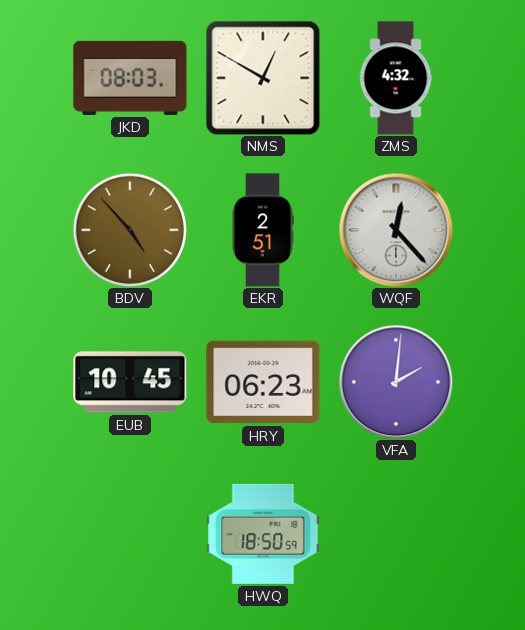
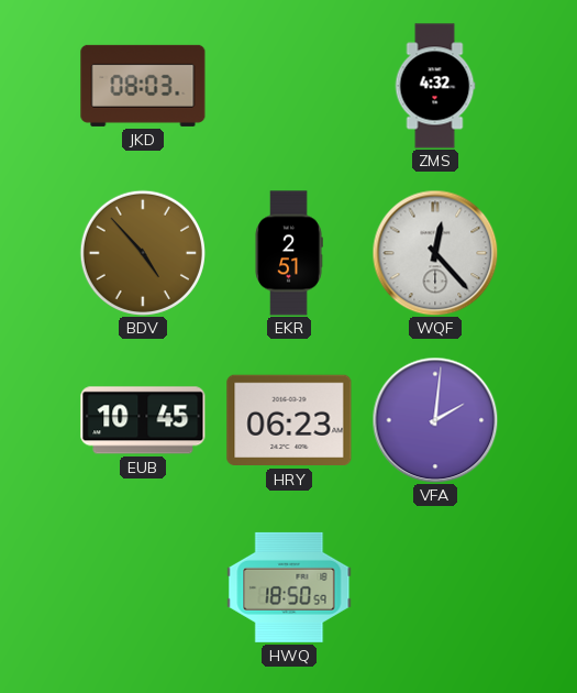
NMS: 12:50 -> none (263, 78)
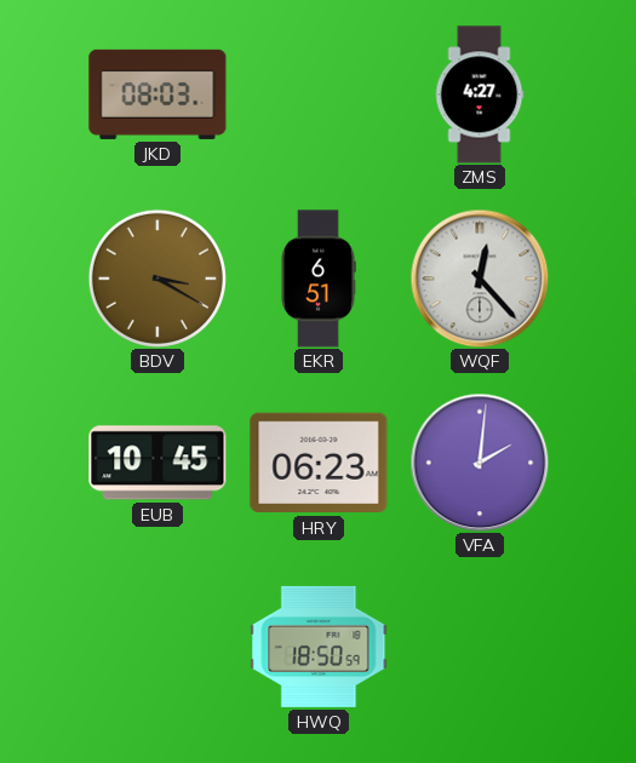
ZMS: 4:32 -> 4:27 (480, 94)
BDV: 4:53 -> 3:20 (157, 279)
EKR: 2:51 -> 6:51 (319, 279)
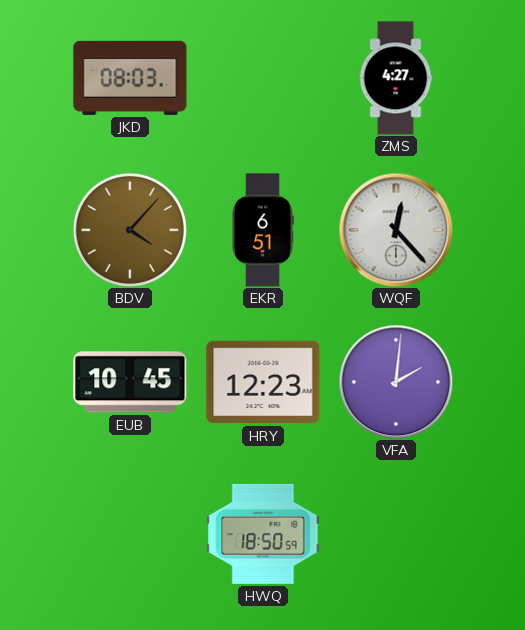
BDV: 3:20 -> 4:07 (130, 230)
HRY: 06:23 -> 12:23 (263, 382)
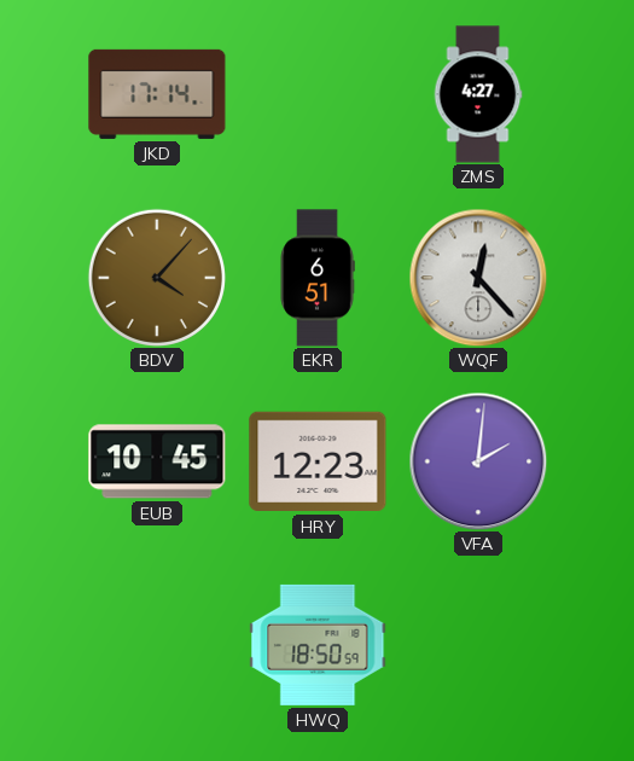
JKD: 08:03 -> 17:14 (157, 94)
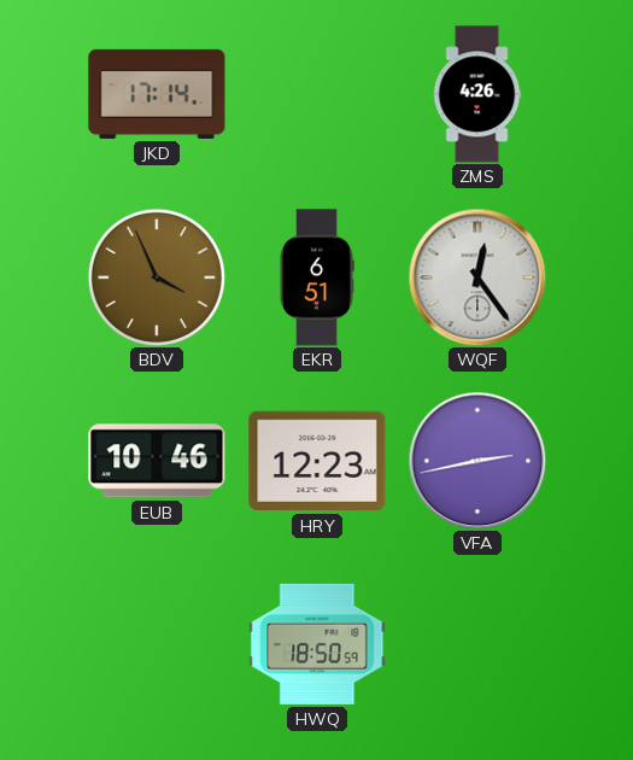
ZMS: 4:27 -> 4:26 (477, 94)
BDV: 4:07 -> 3:56 (157, 277)
WQF: 12:23 -> 12:24 (477, 277)
EUB: 10:45 -> 10:46 (157, 461)
VFA: 2:01 -> 2:43 (477, 461)
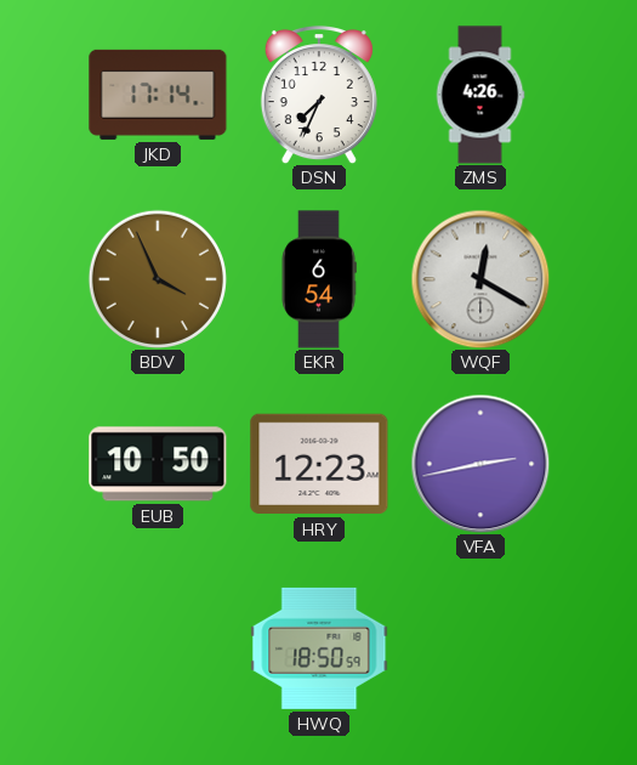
DSN: none -> 7:34 (319, 96)
EKR: 6:51 -> 6:54 (319, 279)
WQF: 12:24 -> 12:20 (480, 279)
EUB: 10:46 -> 10:50 (158, 464)
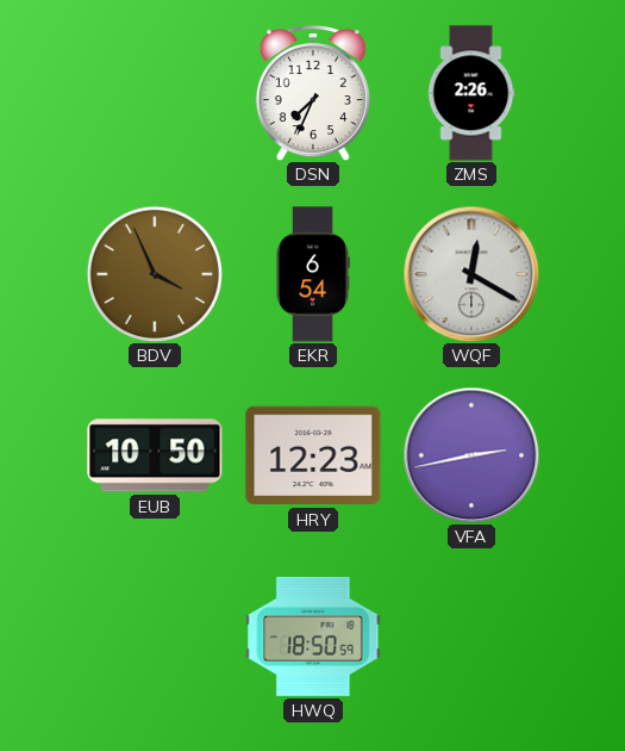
JKD: 17:14 -> none (158, 95)
ZMS: 4:26 -> 2:26 (471, 93)
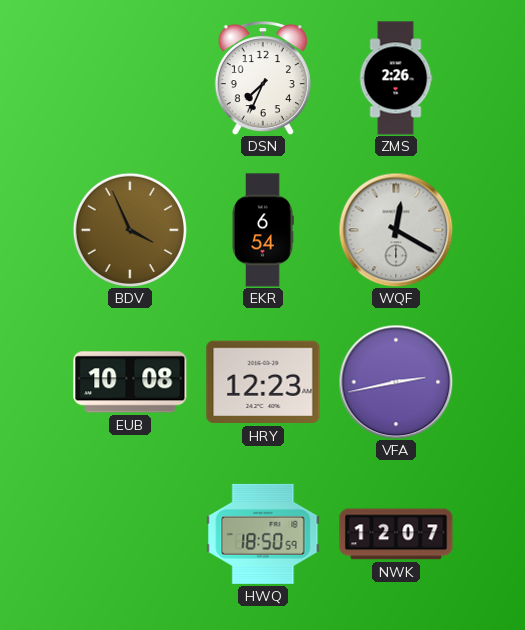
EUB: 10:50 -> 10:08 (130, 382)
NWK: none -> 12:07 (396, 534)
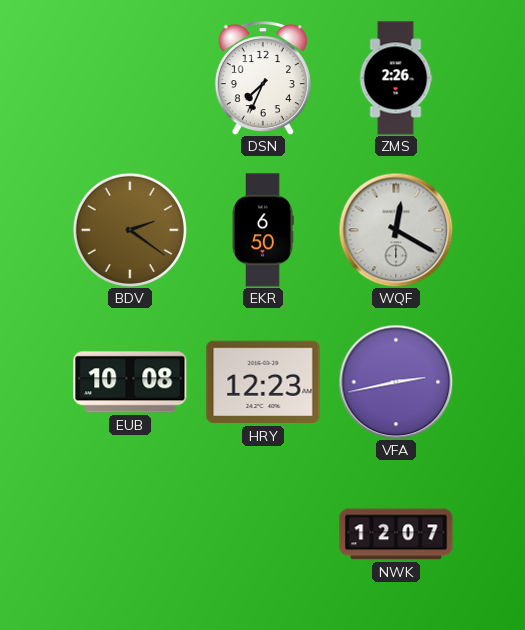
BDV: 3:56 -> 2:21 (130, 230)
EKR: 6:54 -> 6:50 (263, 230)
HWQ: 18:50 -> none (263, 534)
